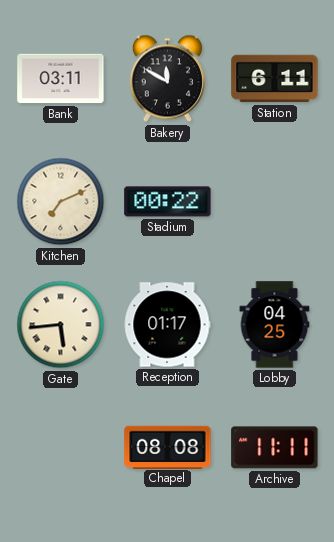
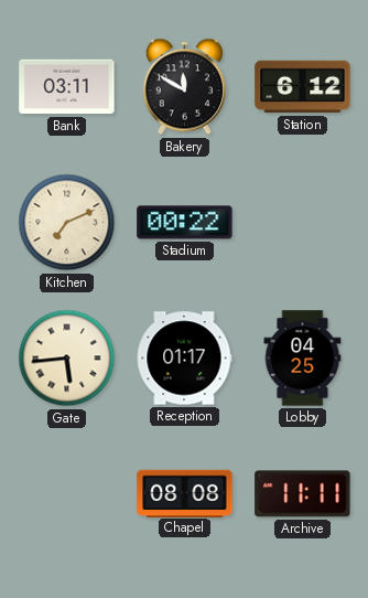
Station: 6:11 -> 6:12 (303, 87)
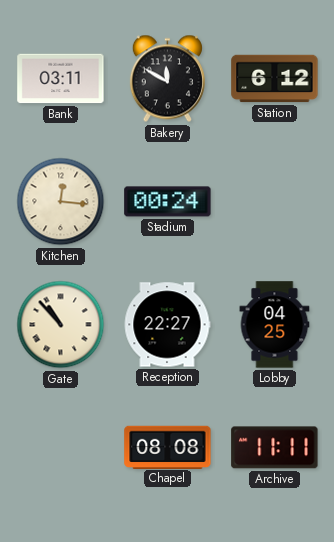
Kitchen: 7:11 -> 12:16 (61, 202)
Stadium: 00:22 -> 00:24 (168, 202)
Gate: 5:44 -> 10:53 (61, 325)
Reception: 01:17 -> 22:27 (167, 325)
